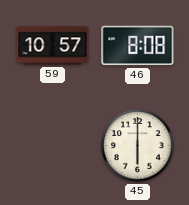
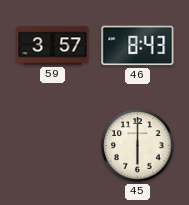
59: 10:57 -> 3:57 (53, 46)
46: 8:08 -> 8:43 (138, 46)
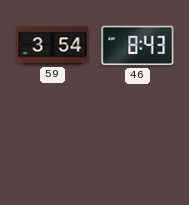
59: 3:57 -> 3:54 (53, 46)
45: 6:00 -> none (138, 146)
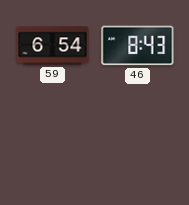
59: 3:54 -> 6:54 (53, 46)
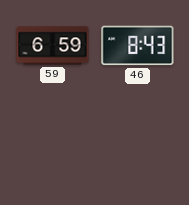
59: 6:54 -> 6:59 (53, 46)
